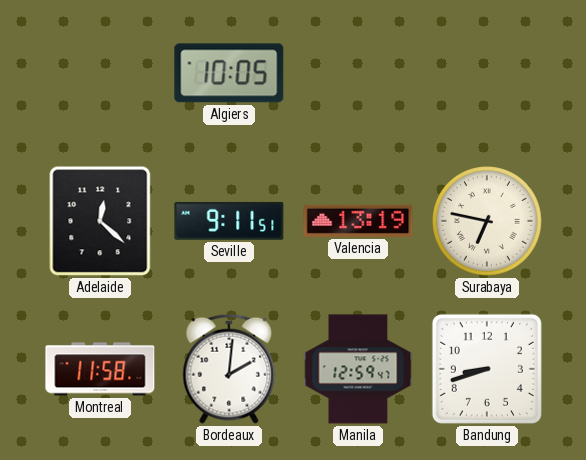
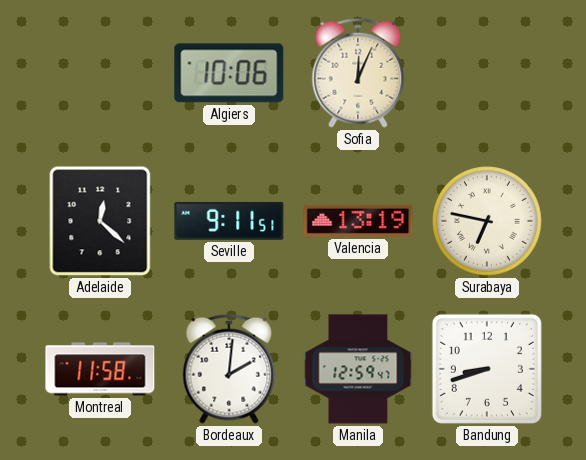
Algiers: 10:05 -> 10:06 (229, 73)
Sofia: none -> 12:04 (358, 73)
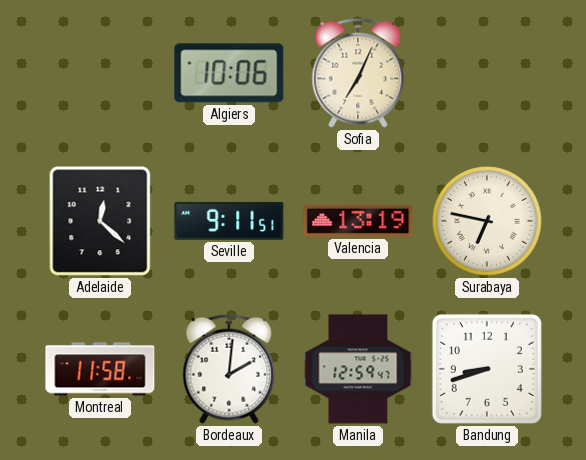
Sofia: 12:04 -> 7:04 (358, 73)
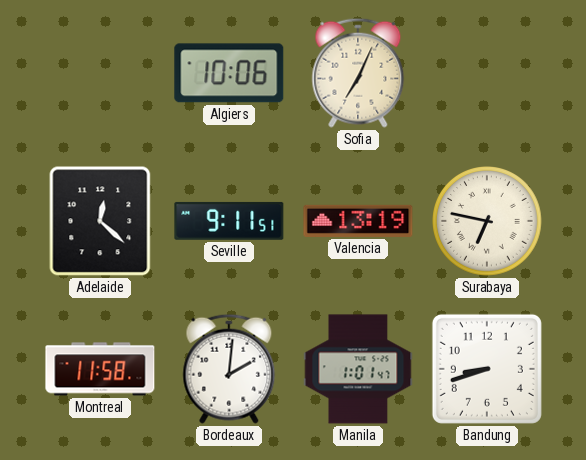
Manila: 12:59 -> 1:01 (358, 369)
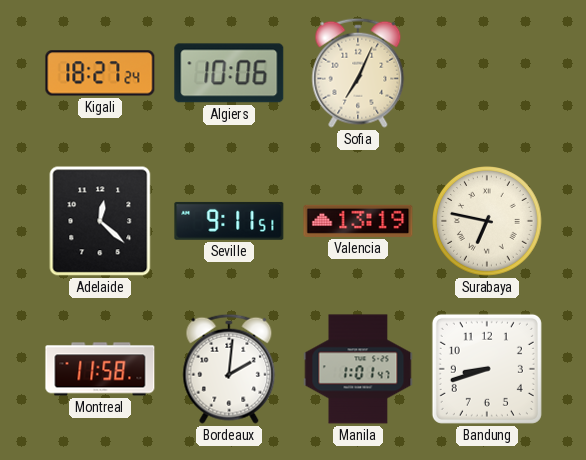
Kigali: none -> 18:27 (100, 73)
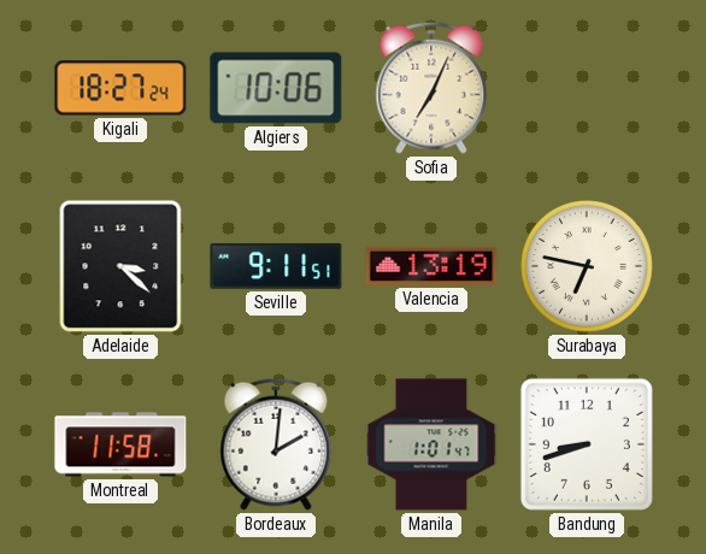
Adelaide: 12:22 -> 3:22 (120, 266)
